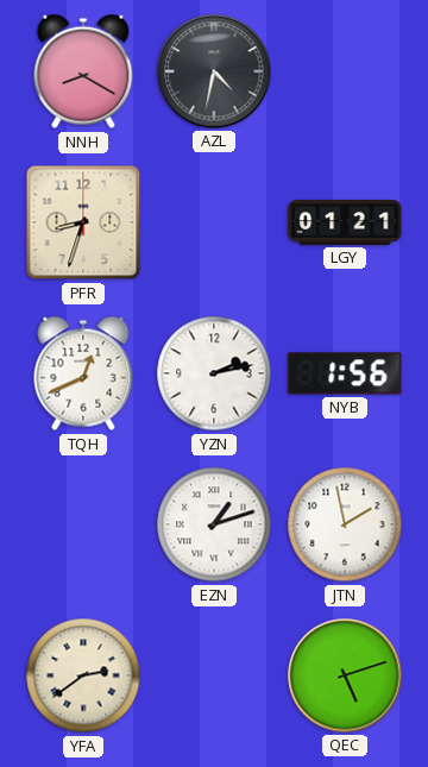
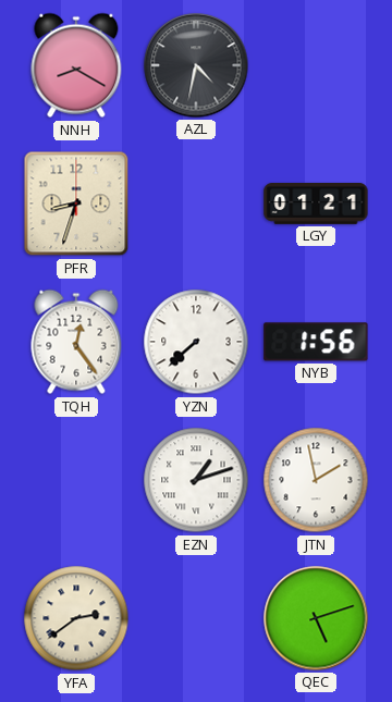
TQH: 12:41 -> 12:24 (76, 342)
YZN: 2:13 -> 7:38 (196, 342)
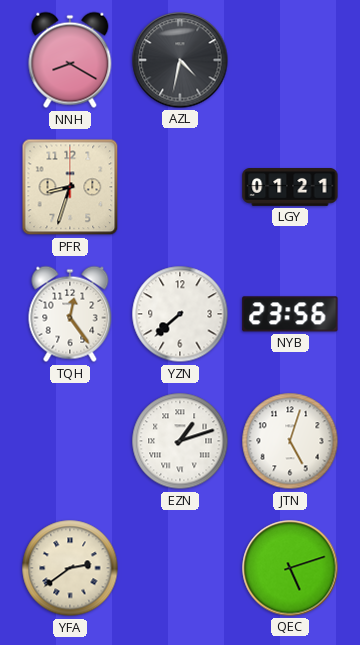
NYB: 1:56 -> 23:56 (290, 314)
JTN: 1:58 -> 5:03 (290, 441)
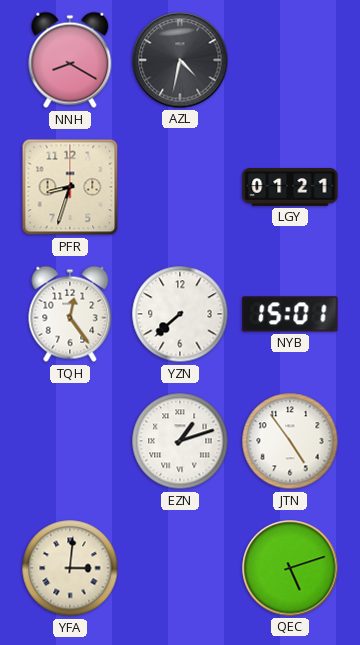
NYB: 23:56 -> 15:01 (290, 314)
JTN: 5:03 -> 4:54 (290, 441)
YFA: 2:39 -> 3:01 (70, 568)
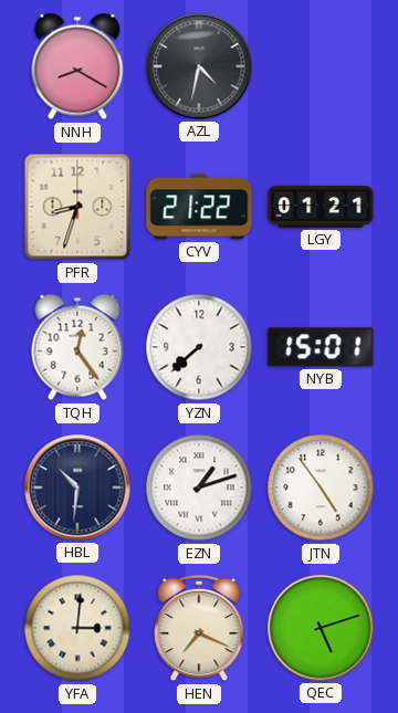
CYV: none -> 21:22 (199, 207)
HBL: none -> 10:31 (77, 487)
HEN: none -> 7:19 (199, 628)
